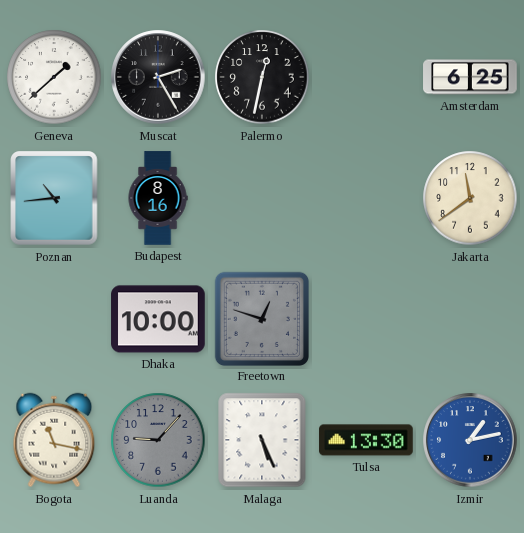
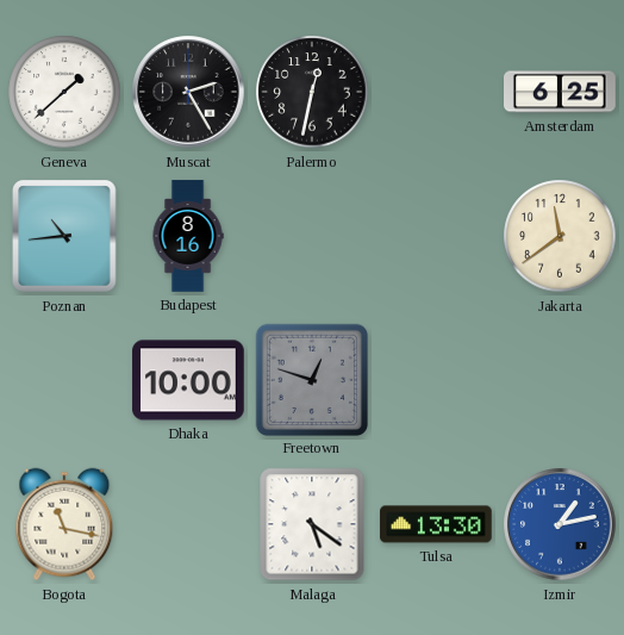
Luanda: 9:07 -> none (158, 440)
Malaga: 5:26 -> 5:21 (312, 524)
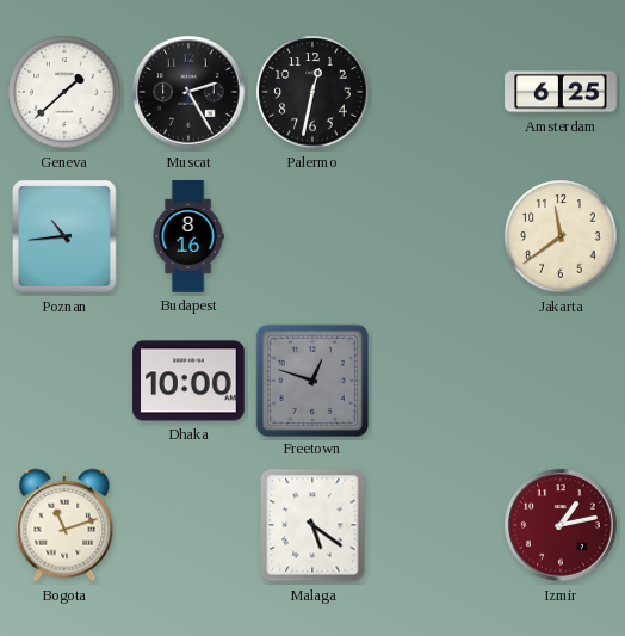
Bogota: 11:17 -> 11:12 (64, 525)
Tulsa: 13:30 -> none (436, 524)
Izmir dial: blue -> burgundy (561, 525)
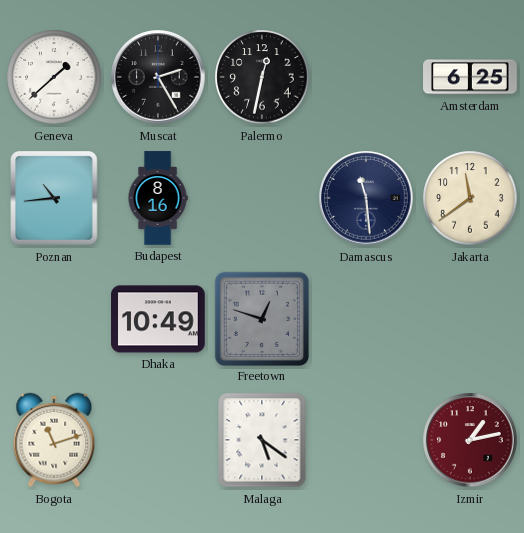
Damascus: none -> 11:29 (366, 198)
Dhaka: 10:00 -> 10:49 (158, 319)
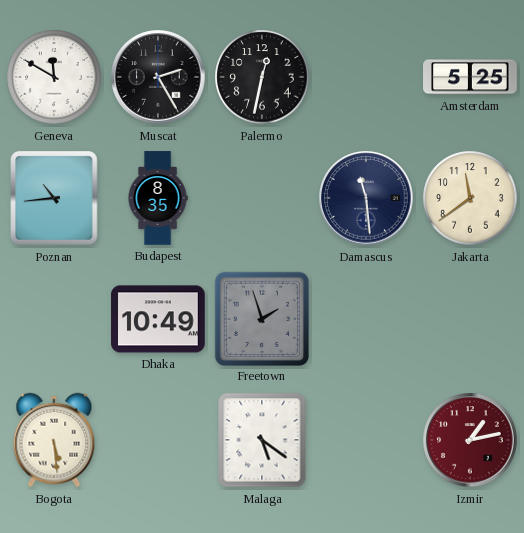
Geneva: 1:38 -> 11:50 (54, 77)
Amsterdam: 6:25 -> 5:25 (470, 77)
Budapest: 8:16 -> 8:35 (158, 198)
Freetown: 12:48 -> 1:57 (261, 318)
Bogota: 11:12 -> 5:29 (54, 440)
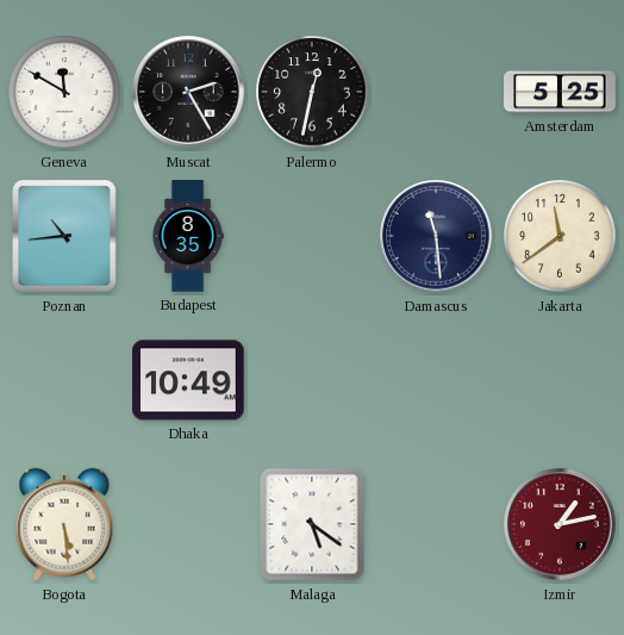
Freetown: 1:57 -> none (261, 318)
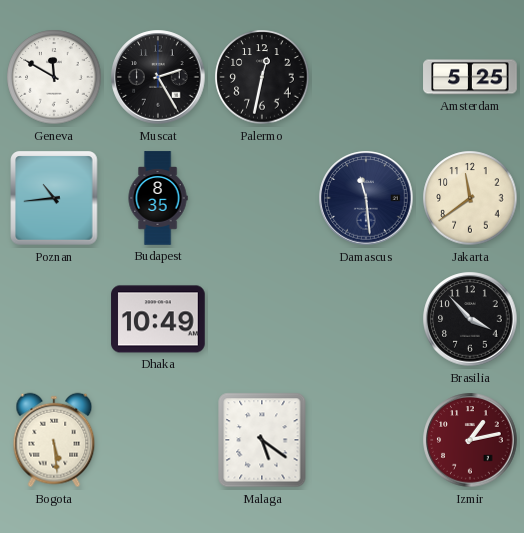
Brasilia: none -> 3:53 (470, 319)
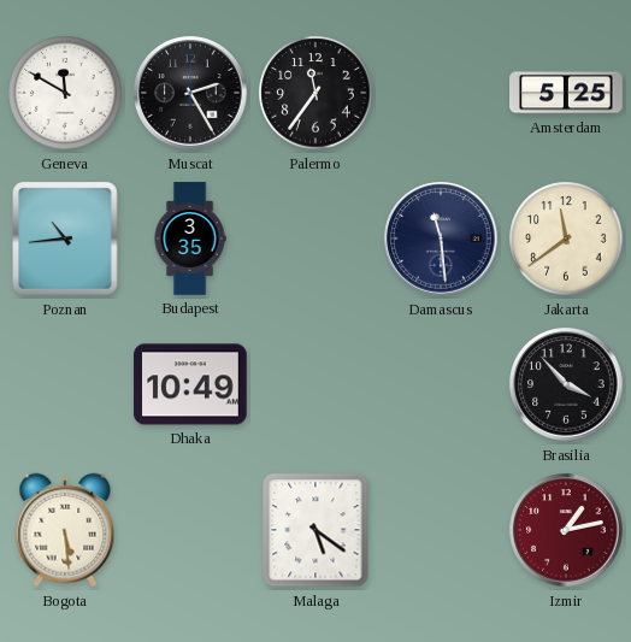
Palermo: 12:32 -> 11:36 (315, 93)
Budapest: 8:35 -> 3:35 (190, 238)
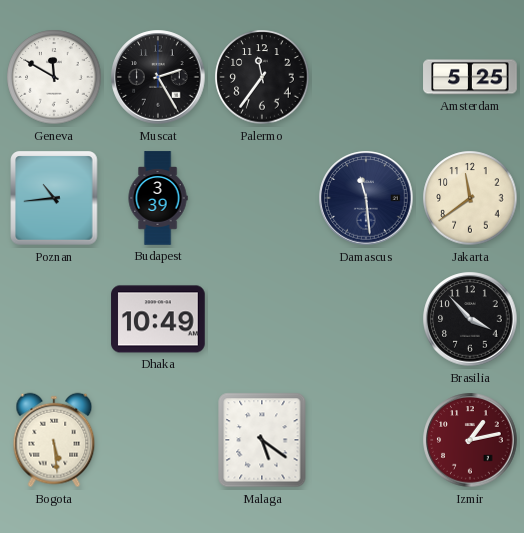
Budapest: 3:35 -> 3:39 (158, 198)
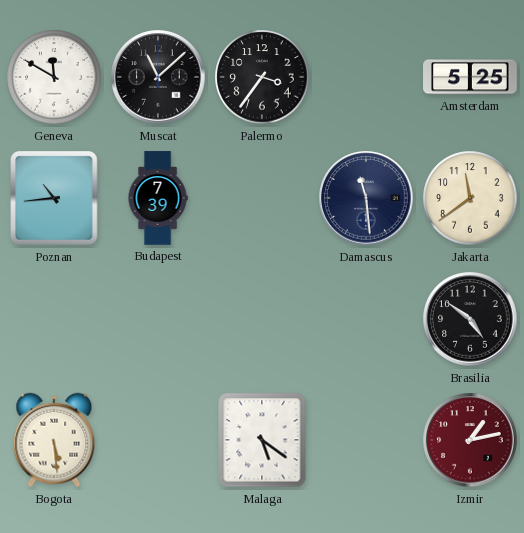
Muscat: 2:25 -> 11:08 (158, 77)
Palermo: 11:36 -> 3:36 (262, 77)
Budapest: 3:39 -> 7:39 (158, 198)
Dhaka: 10:49 -> none (158, 319)
Brasilia: 3:53 -> 4:51 (470, 319)
